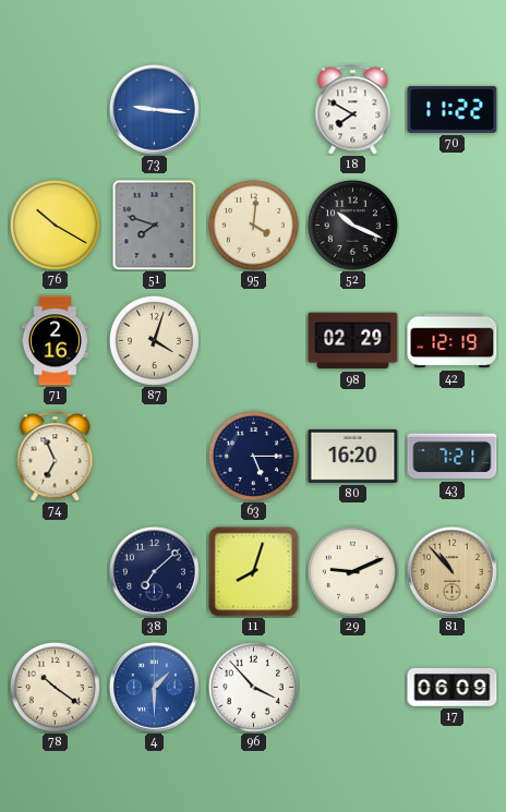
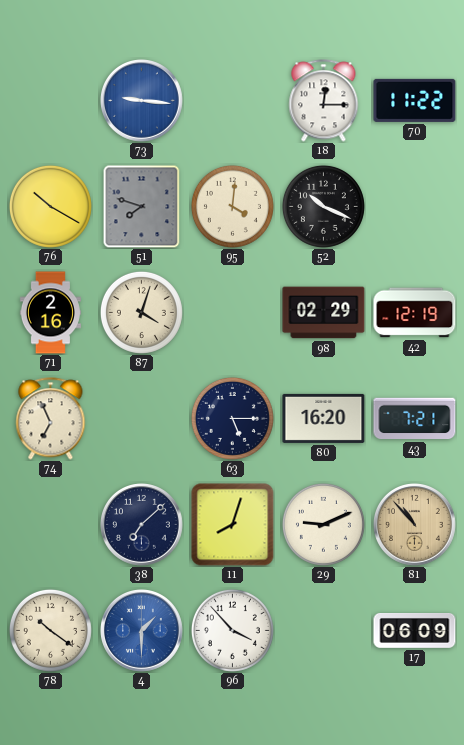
18: 7:50 -> 12:15 (324, 101)
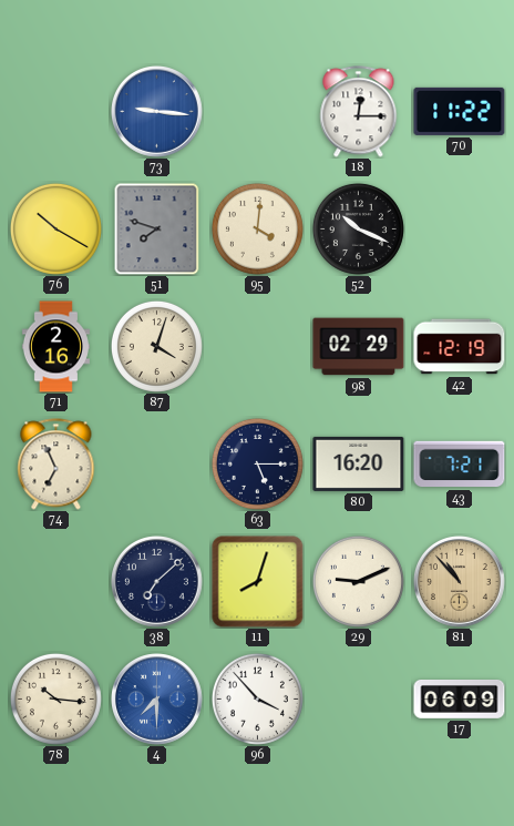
78: 10:21 -> 10:16 (55, 698)
4: 1:30 -> 7:30 (157, 700)
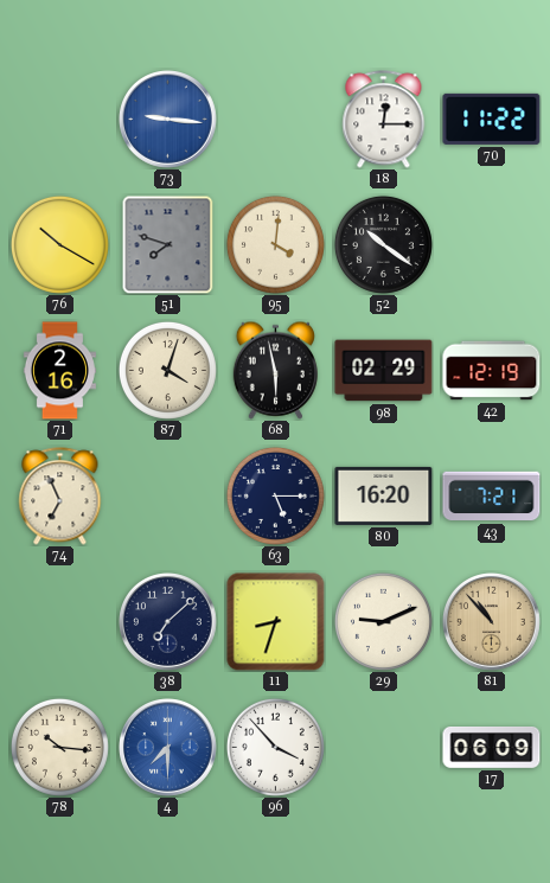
52: 10:19 -> 10:21 (383, 244)
68: none -> 5:58 (275, 370)
11: 8:03 -> 8:33 (276, 622)
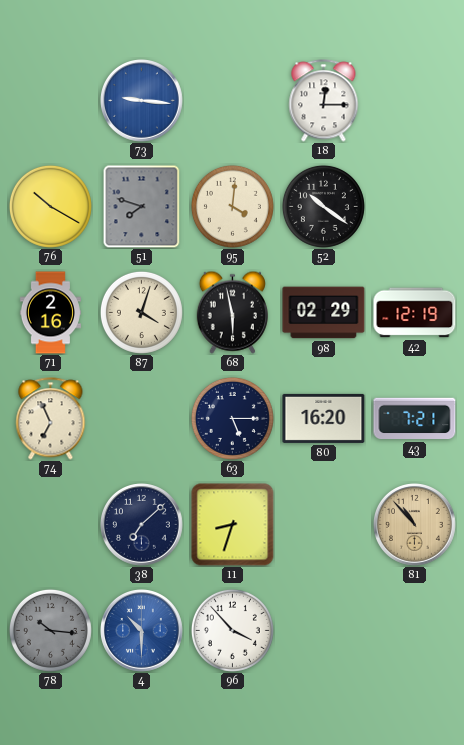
70: 11:22 -> none (492, 119)
29: 9:11 -> none (383, 621)
78 dial: cream -> grey (50, 630)
4: 7:30 -> 10:30 (142, 631)
17: 06:09 -> none (492, 748)
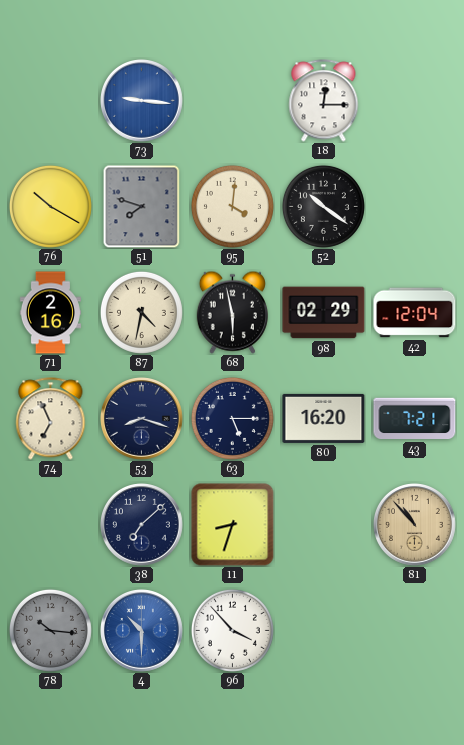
87: 4:03 -> 4:32 (141, 312)
42: 12:19 -> 12:04 (415, 313)
53: none -> 8:18 (142, 419)
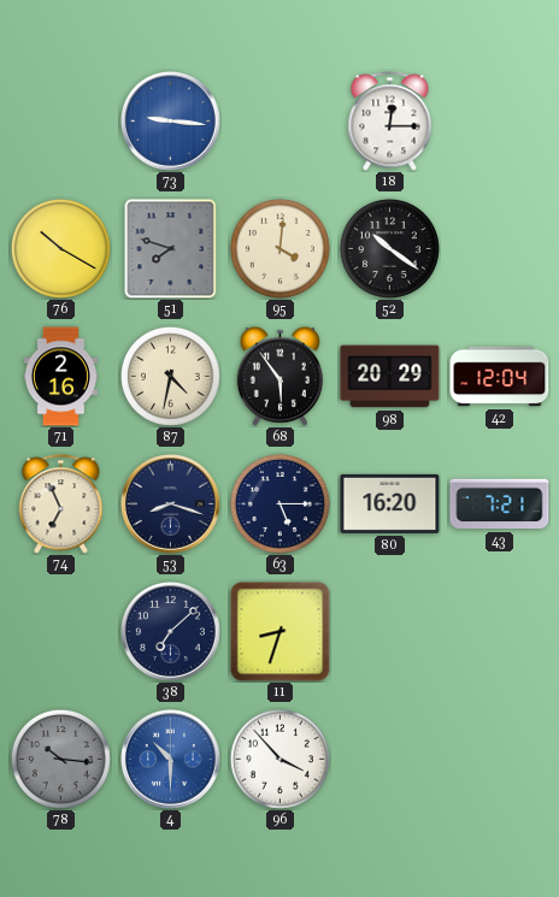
68: 5:58 -> 5:54 (279, 376)
98: 02:29 -> 20:29 (390, 377)
81: 10:53 -> none (415, 525)
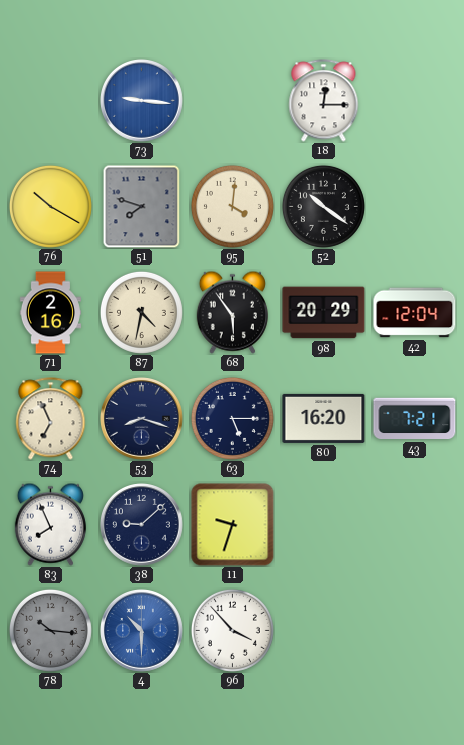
83: none -> 7:56 (50, 524)
38: 7:08 -> 9:08 (142, 525)
11: 8:33 -> 9:33 (233, 525)
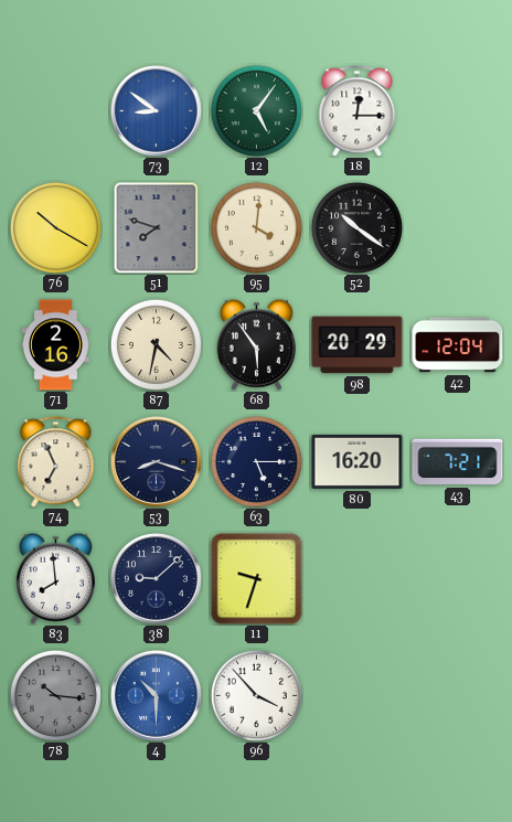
73: 9:16 -> 8:51 (157, 111)
12: none -> 5:06 (256, 110)
83: 7:56 -> 7:59 (55, 578)
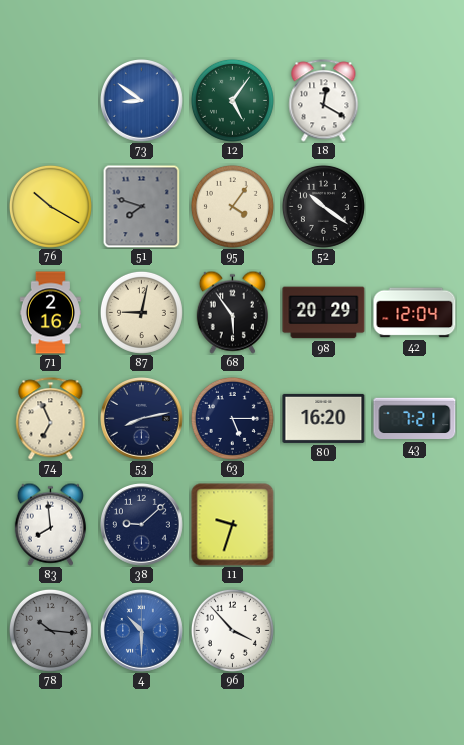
18: 12:15 -> 12:20 (324, 101)
95: 4:01 -> 4:06 (232, 206)
87: 4:32 -> 9:02 (141, 312)
53: 8:18 -> 8:13 (142, 419)
